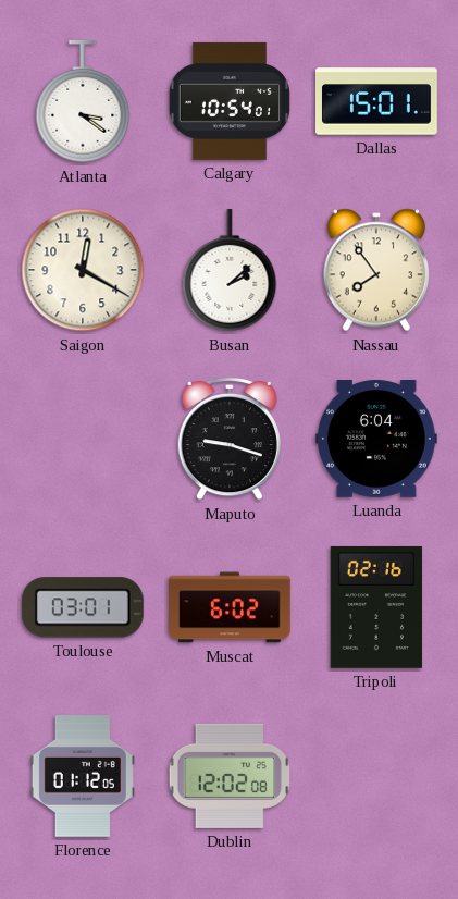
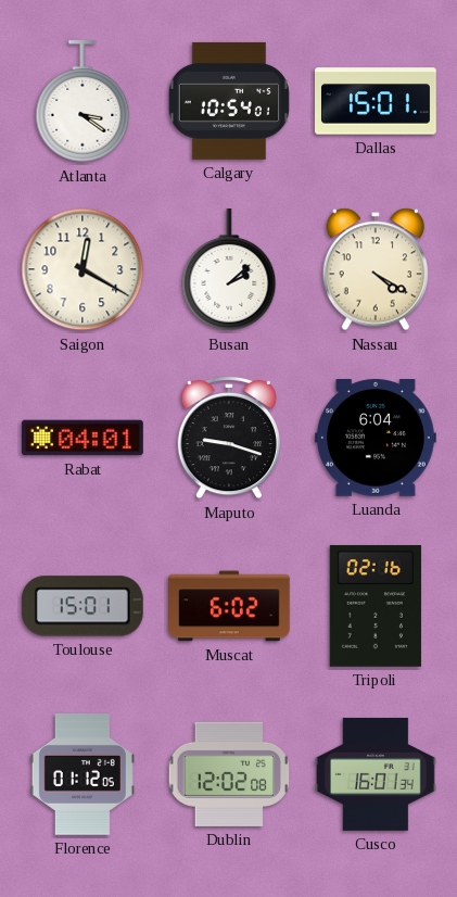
Nassau: 7:54 -> 4:20 (375, 269)
Rabat: none -> 04:01 (84, 438)
Toulouse: 03:01 -> 15:01 (82, 606)
Cusco: none -> 16:01 (377, 774)
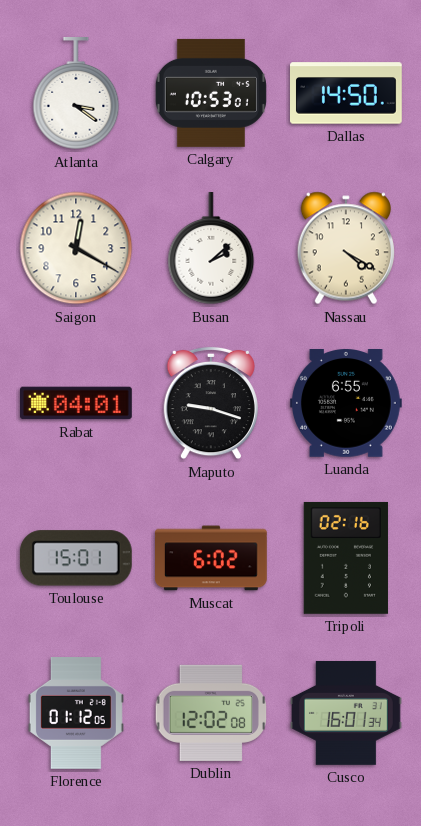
Calgary: 10:54 -> 10:53 (211, 93)
Dallas: 15:01 -> 14:50 (347, 93)
Luanda: 6:04 -> 6:55 (346, 404)
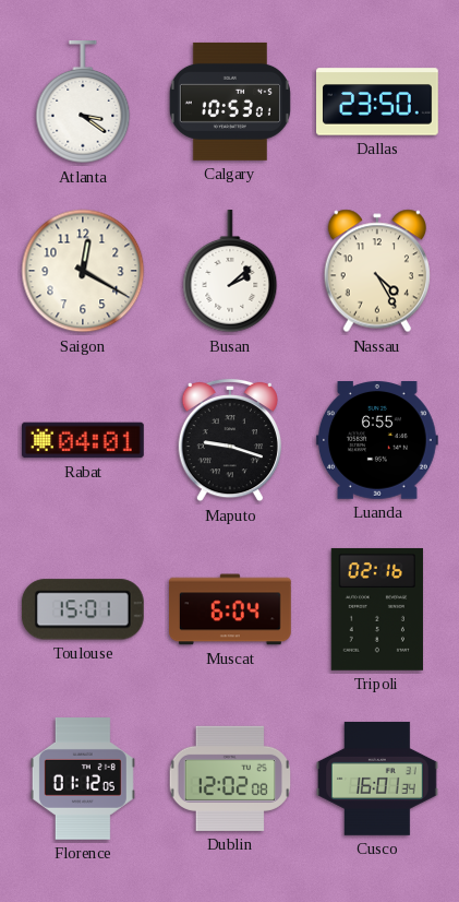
Dallas: 14:50 -> 23:50 (378, 102)
Nassau: 4:20 -> 4:25 (376, 271)
Muscat: 6:02 -> 6:04 (231, 609)
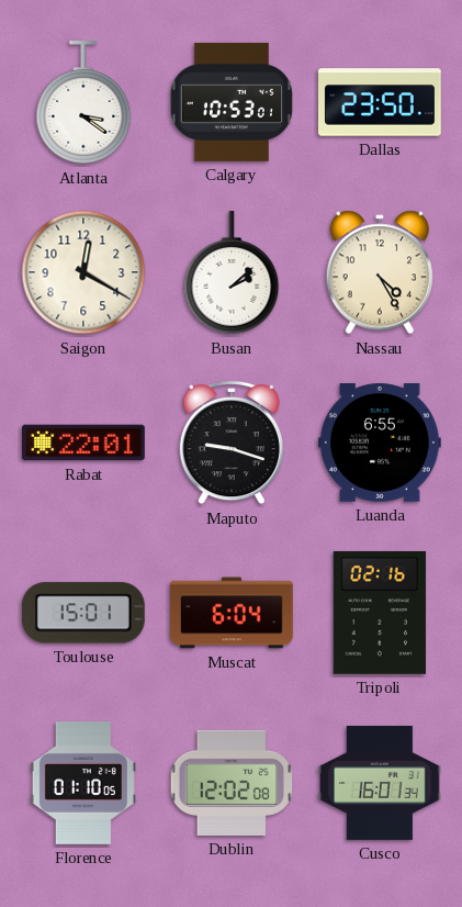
Rabat: 04:01 -> 22:01 (84, 443)
Florence: 01:12 -> 01:10 (83, 784)
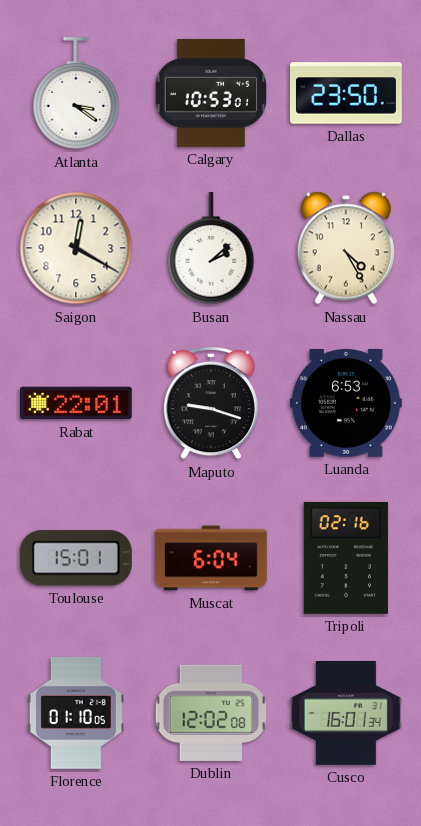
Luanda: 6:55 -> 6:53 (346, 404)
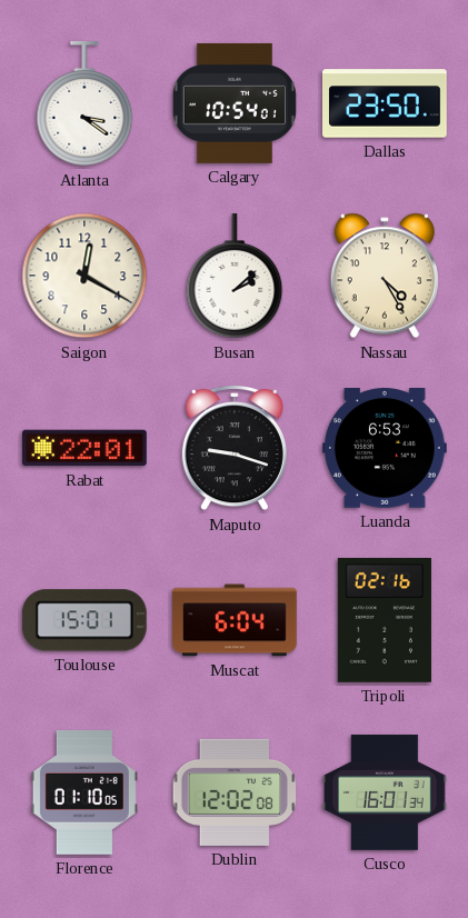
Calgary: 10:53 -> 10:54 (235, 103)
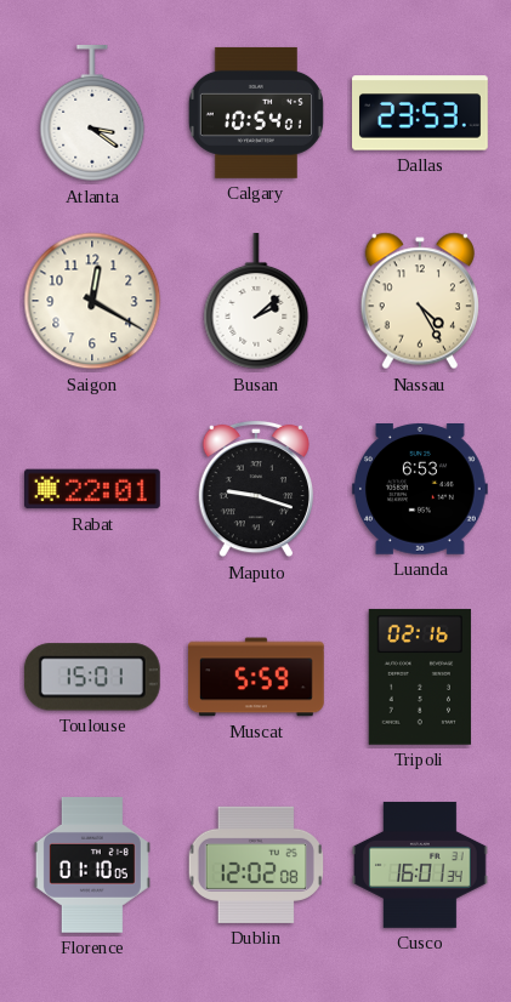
Dallas: 23:50 -> 23:53 (421, 113)
Muscat: 6:04 -> 5:59 (257, 677)
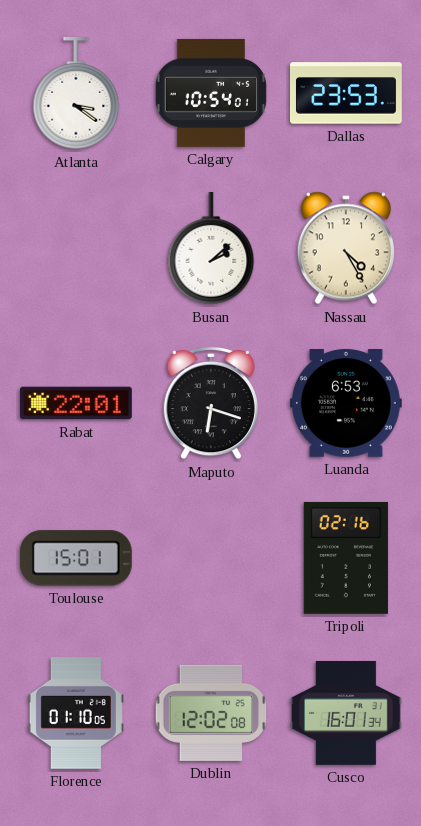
Saigon: 12:20 -> none (92, 301)
Maputo: 9:18 -> 6:18 (210, 403)
Muscat: 5:59 -> none (257, 677)
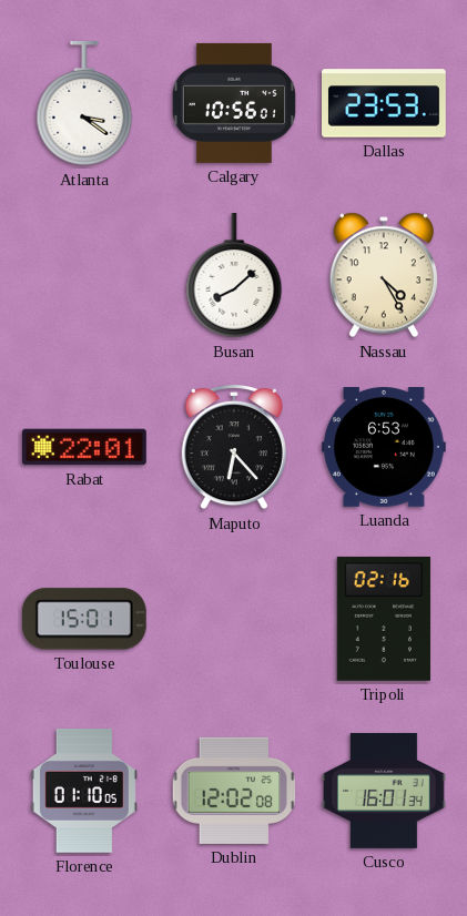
Calgary: 10:54 -> 10:56 (234, 103)
Busan: 2:08 -> 8:08 (234, 276)
Maputo: 6:18 -> 6:23 (233, 447)
